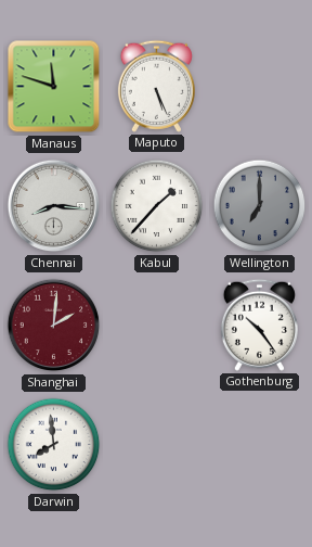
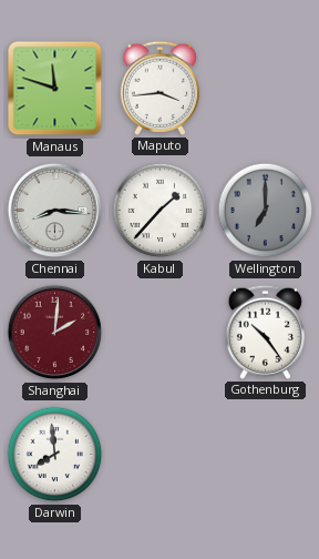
Maputo: 5:26 -> 3:44 (159, 88)
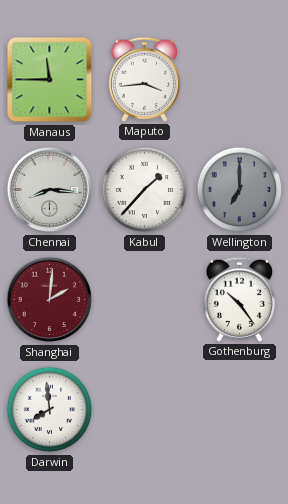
Manaus: 11:48 -> 11:45 (50, 80)
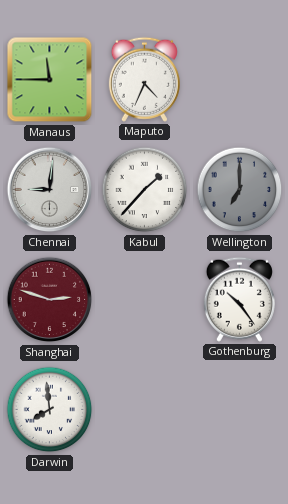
Maputo: 3:44 -> 4:34 (144, 79)
Chennai: 8:16 -> 9:01 (50, 190)
Shanghai: 2:01 -> 2:48 (50, 300)
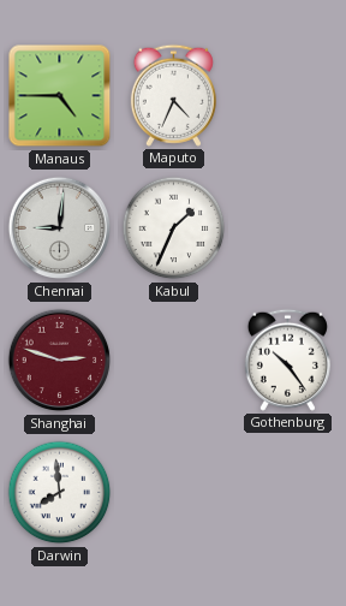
Manaus: 11:45 -> 4:45 (60, 96)
Kabul: 1:37 -> 1:34 (174, 228)
Wellington: 7:00 -> none (240, 190)
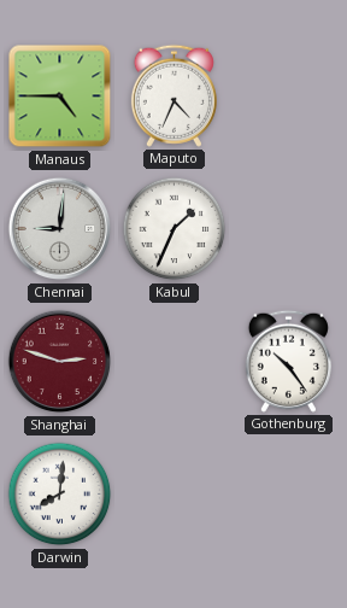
Darwin: 7:59 -> 8:01 (60, 495)
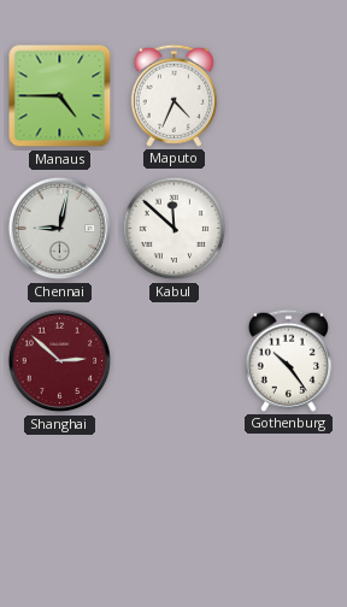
Chennai: 9:01 -> 9:02 (60, 229)
Kabul: 1:34 -> 11:52 (175, 229)
Shanghai: 2:48 -> 2:52 (60, 361)
Darwin: 8:01 -> none (60, 495)
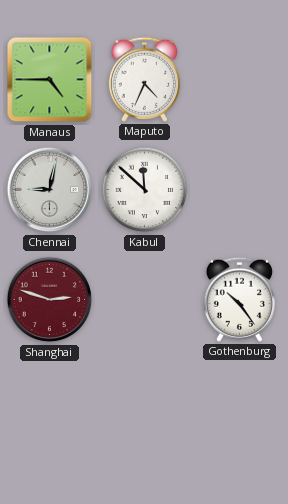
Shanghai: 2:52 -> 2:48 (50, 300)
